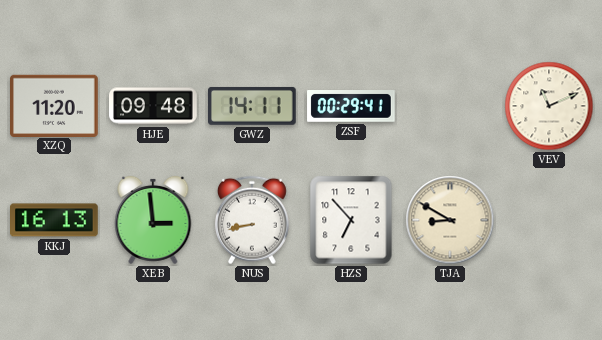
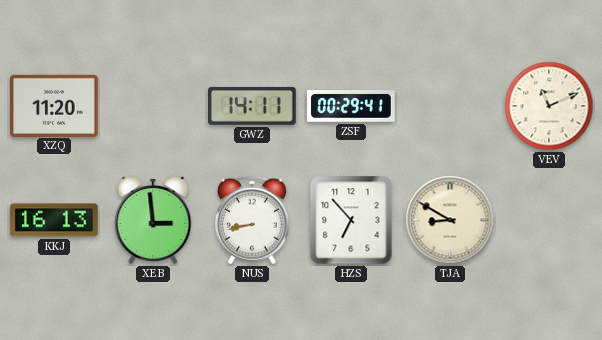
HJE: 09:48 -> none (153, 106)
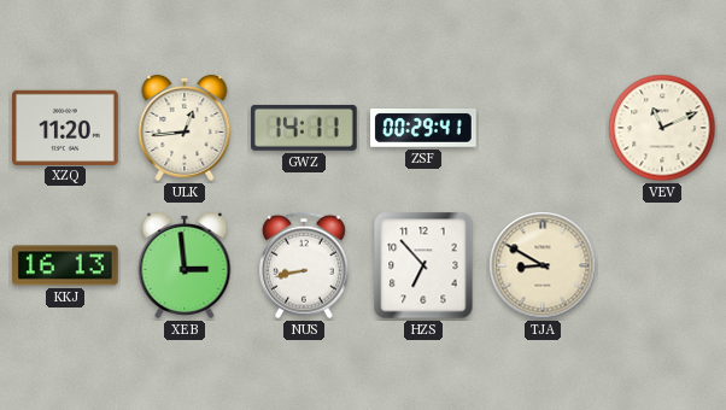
ULK: none -> 12:44 (185, 128)
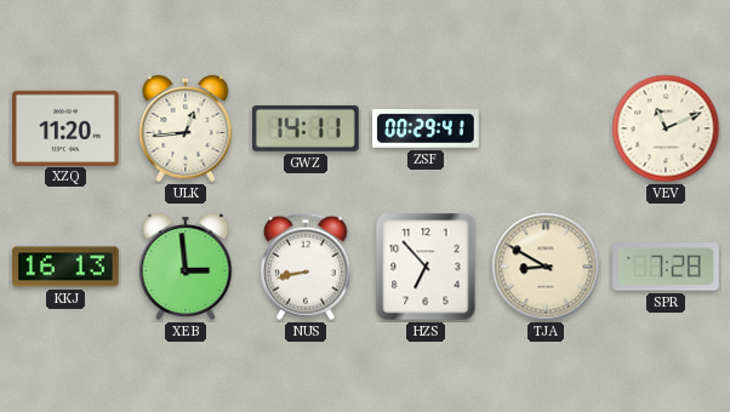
SPR: none -> 7:28 (666, 267)
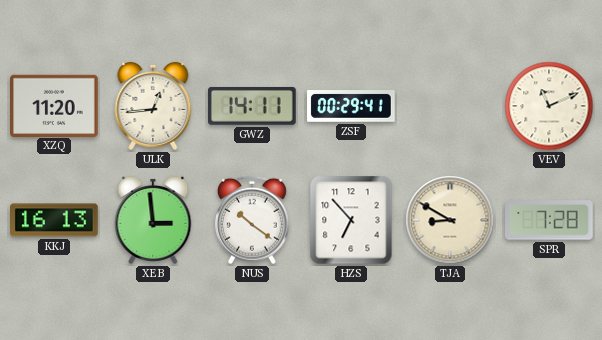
NUS: 8:43 -> 10:21 (252, 220)
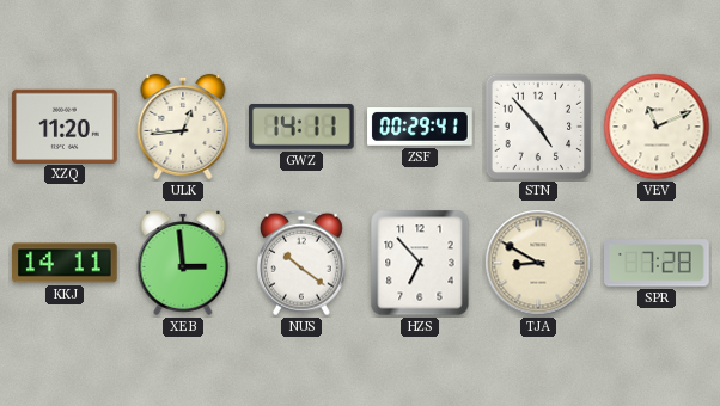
STN: none -> 4:53 (538, 127)
KKJ: 16:13 -> 14:11 (66, 263)
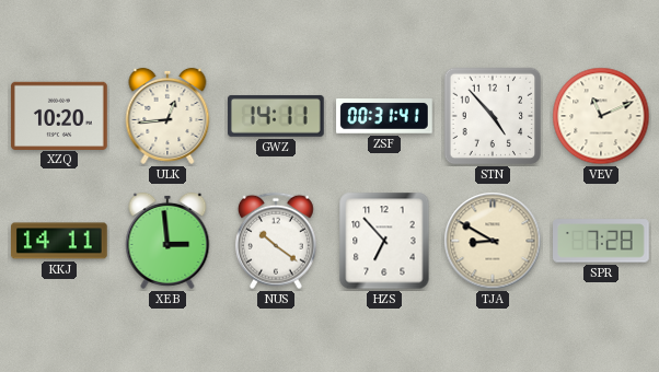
XZQ: 11:20 -> 10:20 (60, 115)
ZSF: 00:29 -> 00:31 (384, 117)
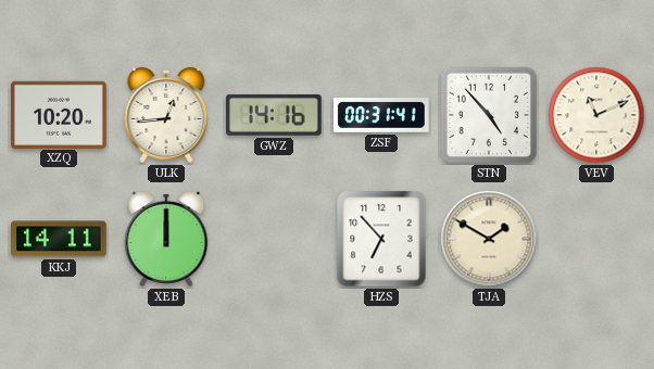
GWZ: 14:11 -> 14:16 (275, 115)
XEB: 2:59 -> 12:00 (166, 239)
NUS: 10:21 -> none (276, 241)
TJA: 8:50 -> 1:50 (489, 239)
SPR: 7:28 -> none (601, 241)
